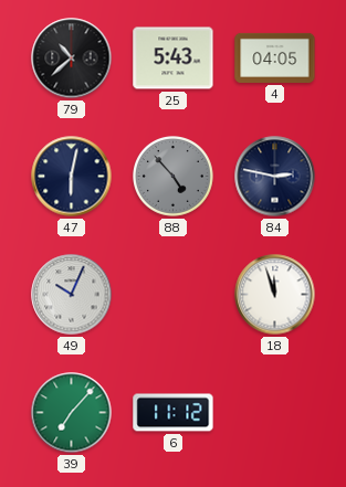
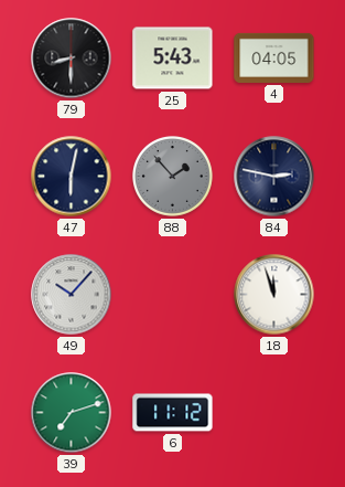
79: 10:38 -> 8:30 (72, 59)
88: 4:53 -> 1:53 (173, 177)
49: 10:04 -> 10:07 (72, 295)
39: 7:07 -> 7:12 (72, 413)
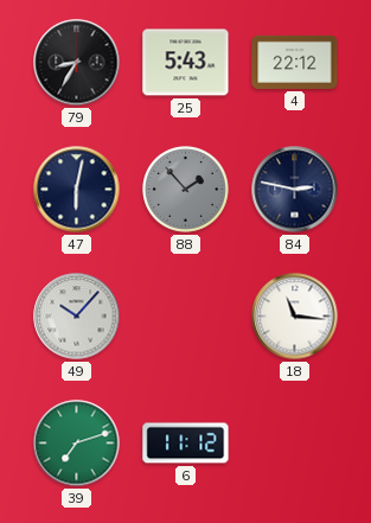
79: 8:30 -> 8:35 (77, 63)
4: 04:05 -> 22:12 (295, 62)
18: 11:57 -> 11:16 (295, 317)
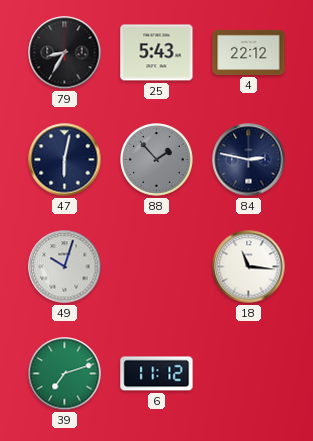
49: 10:07 -> 10:03 (65, 267)
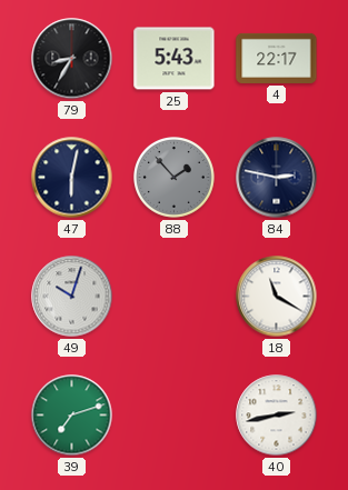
4: 22:12 -> 22:17 (277, 58)
18: 11:16 -> 11:20 (277, 297)
6: 11:12 -> none (157, 374)
40: none -> 2:43 (277, 416)
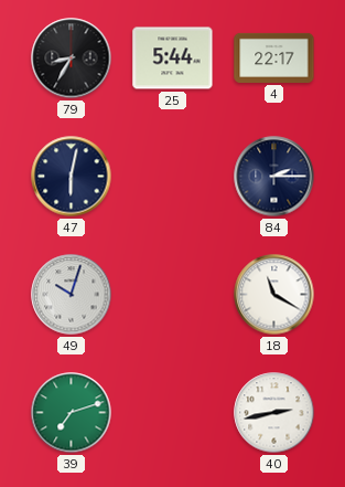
25: 5:43 -> 5:44 (173, 59)
88: 1:53 -> none (175, 178)
84: 2:47 -> 2:15 (274, 177)
